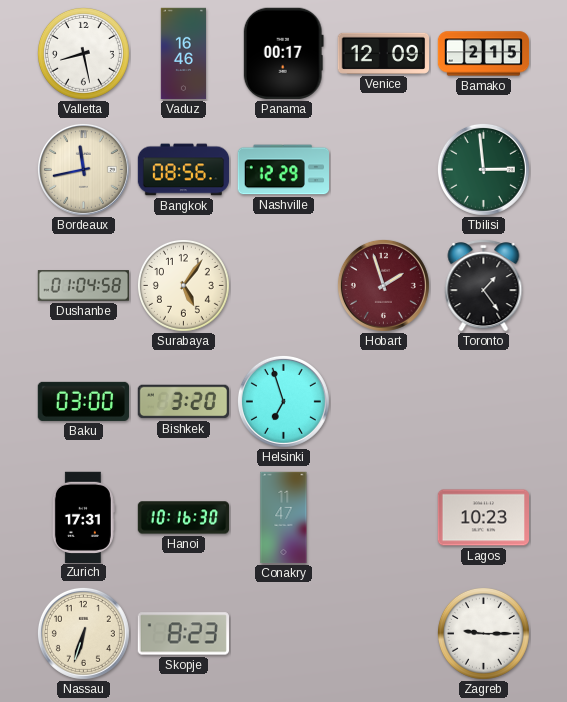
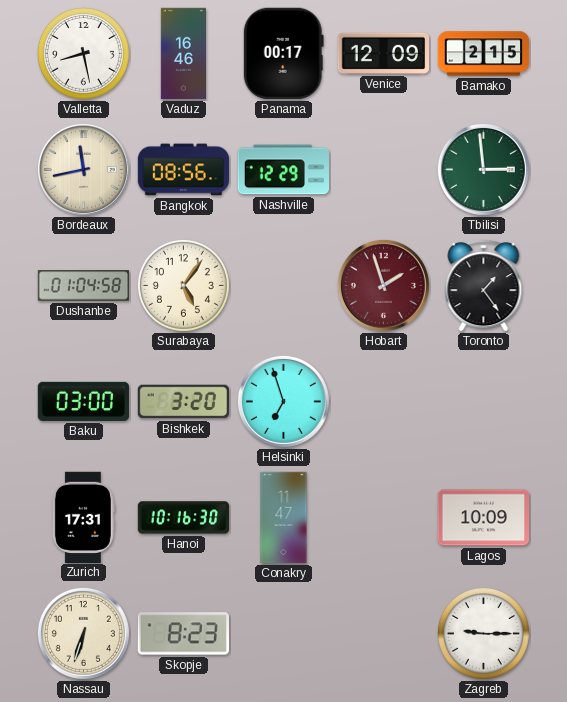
Lagos: 10:23 -> 10:09 (483, 518)
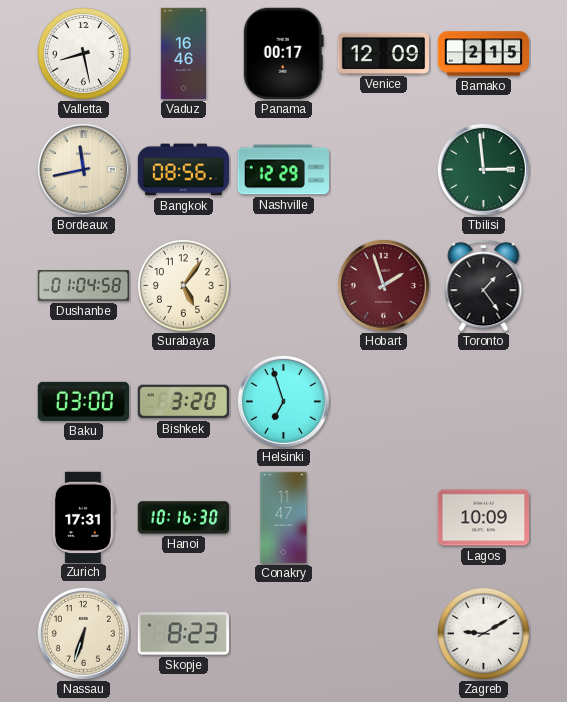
Zagreb: 9:15 -> 9:10 (483, 633)
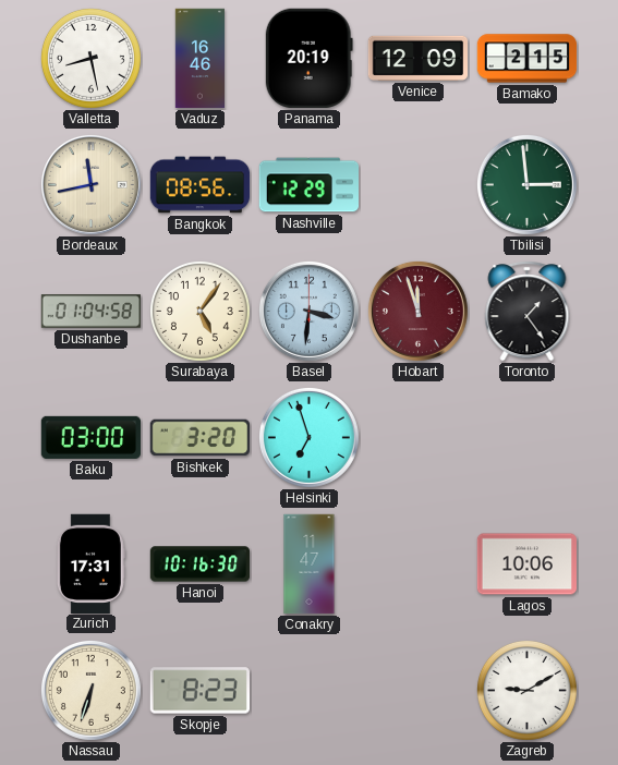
Panama: 00:17 -> 20:19 (308, 58)
Basel: none -> 3:31 (308, 311)
Hobart: 1:57 -> 11:57 (417, 311)
Lagos: 10:09 -> 10:06 (526, 564)
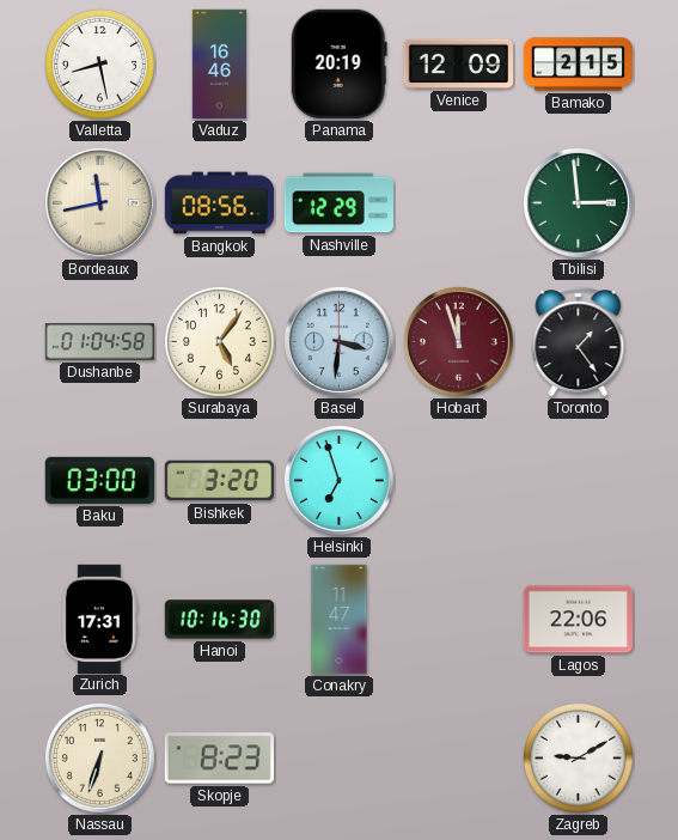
Lagos: 10:06 -> 22:06 (578, 620)
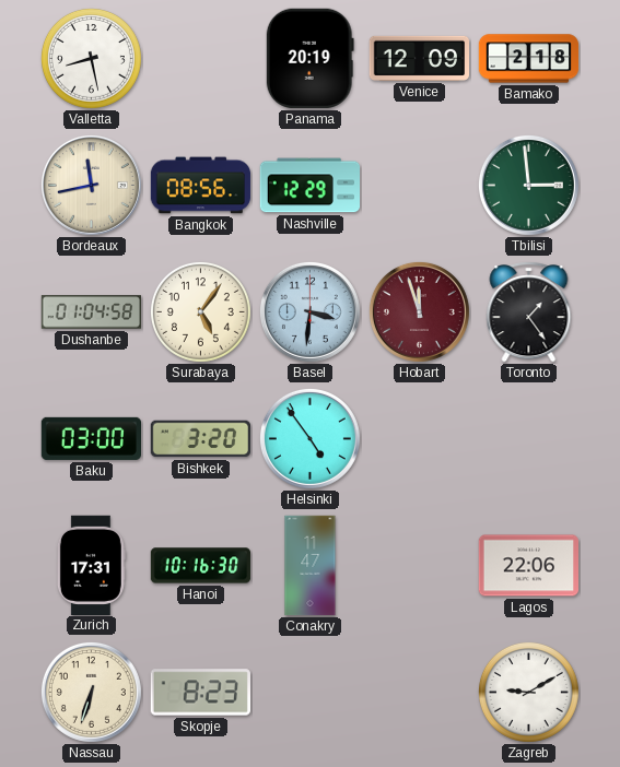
Vaduz: 16:46 -> none (219, 65)
Bamako: 2:15 -> 2:18 (529, 59)
Helsinki: 6:57 -> 4:54 (309, 438)
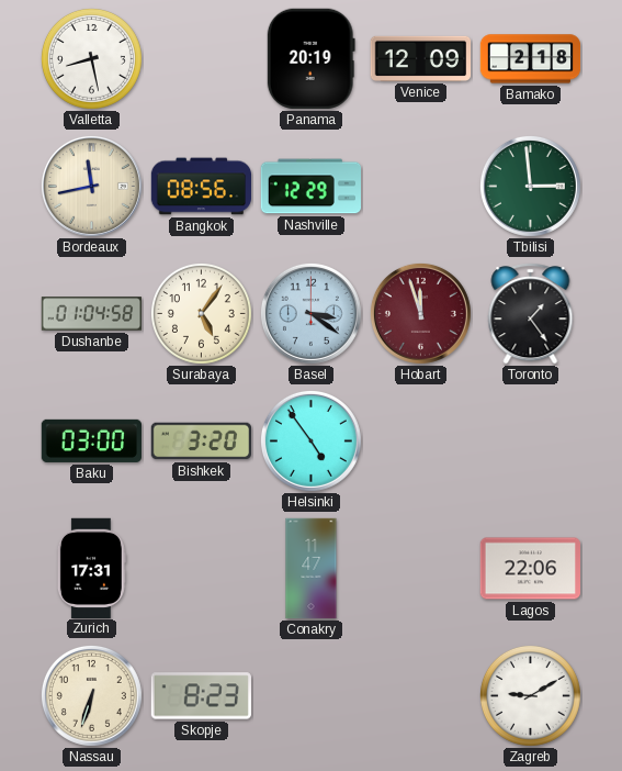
Basel: 3:31 -> 3:21 (310, 313)
Hanoi: 10:16 -> none (201, 566)
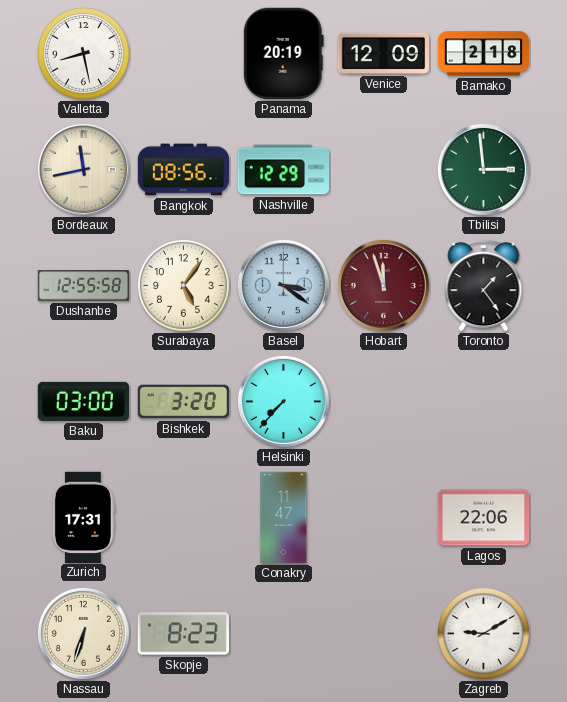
Dushanbe: 01:04 -> 12:55 (84, 286)
Helsinki: 4:54 -> 7:37 (283, 401)
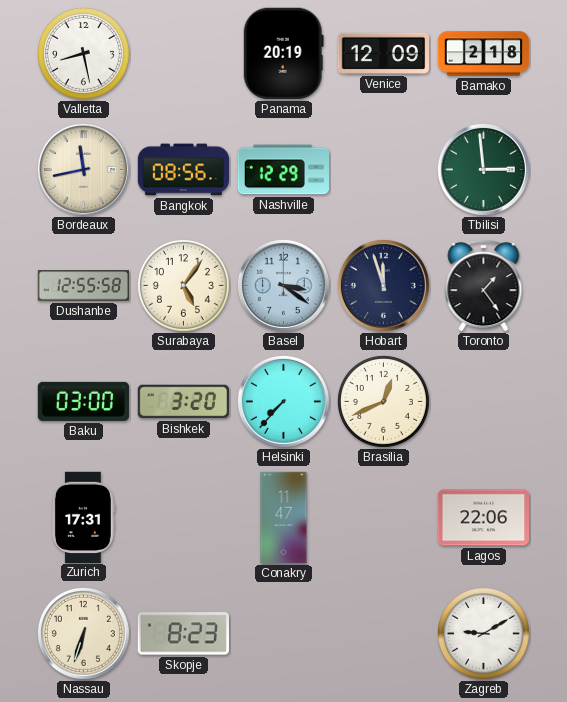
Hobart dial: burgundy -> navy (383, 285)
Brasilia: none -> 12:41 (383, 401)
